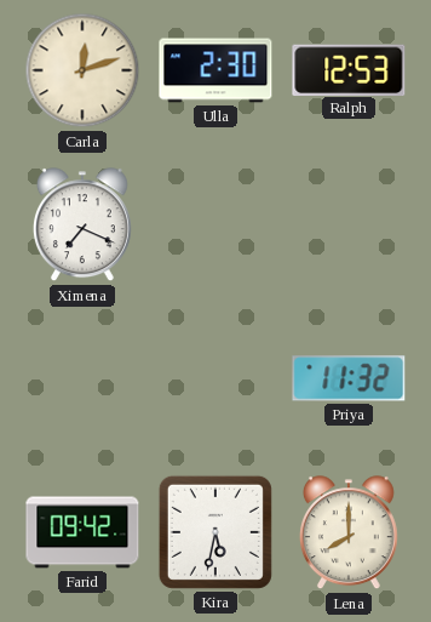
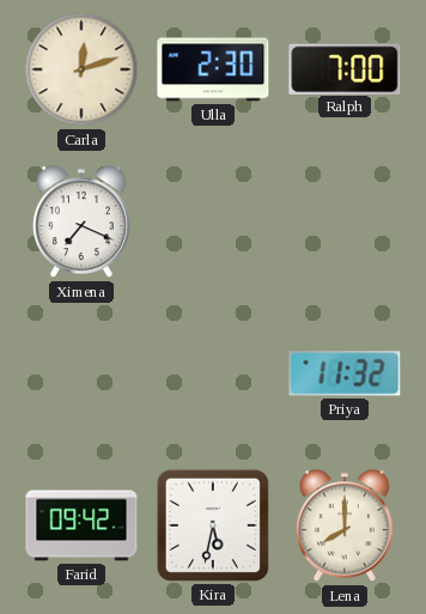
Ralph: 12:53 -> 7:00 (345, 68)
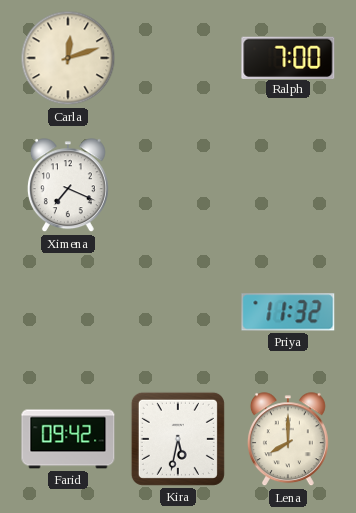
Ulla: 2:30 -> none (213, 69)
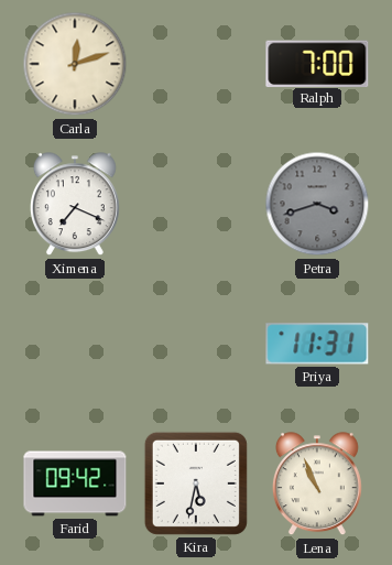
Petra: none -> 3:42 (317, 204)
Priya: 11:32 -> 11:31 (317, 344)
Lena: 8:00 -> 10:56 (317, 485)
